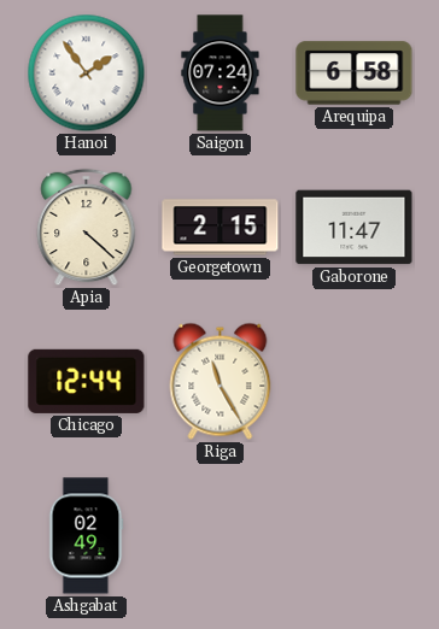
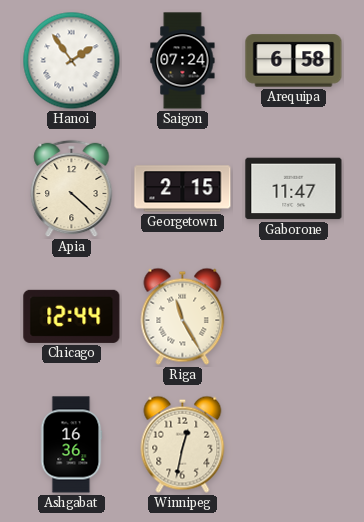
Ashgabat: 02:49 -> 16:36 (71, 445)
Winnipeg: none -> 12:32 (183, 444)
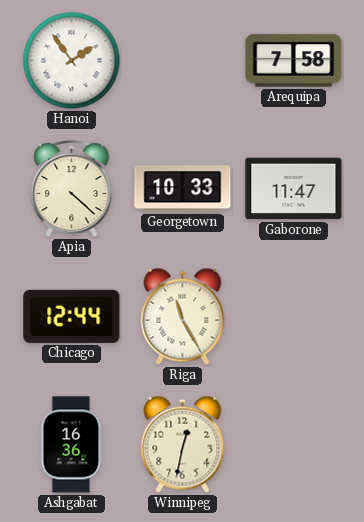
Saigon: 07:24 -> none (183, 61)
Arequipa: 6:58 -> 7:58 (294, 61)
Georgetown: 2:15 -> 10:33 (183, 189)
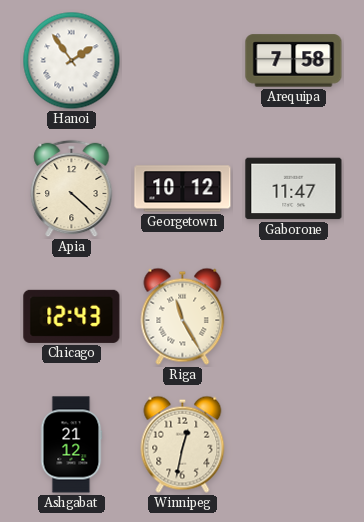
Georgetown: 10:33 -> 10:12 (183, 189)
Chicago: 12:44 -> 12:43 (72, 316)
Ashgabat: 16:36 -> 21:12 (71, 445)
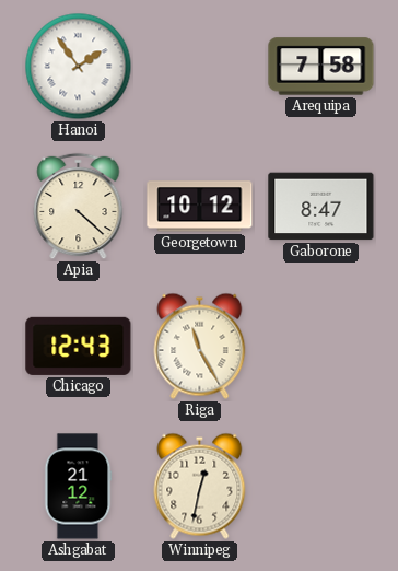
Gaborone: 11:47 -> 8:47 (321, 207)
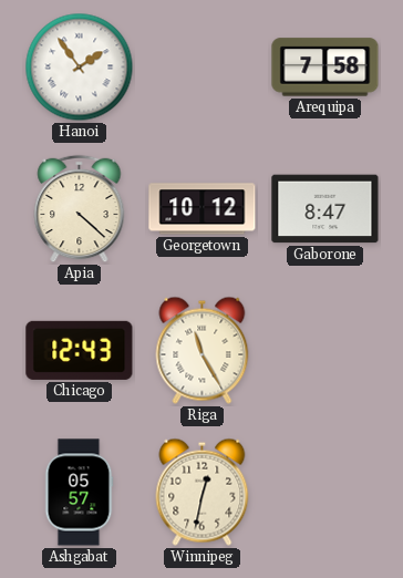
Ashgabat: 21:12 -> 05:57 (79, 493)
